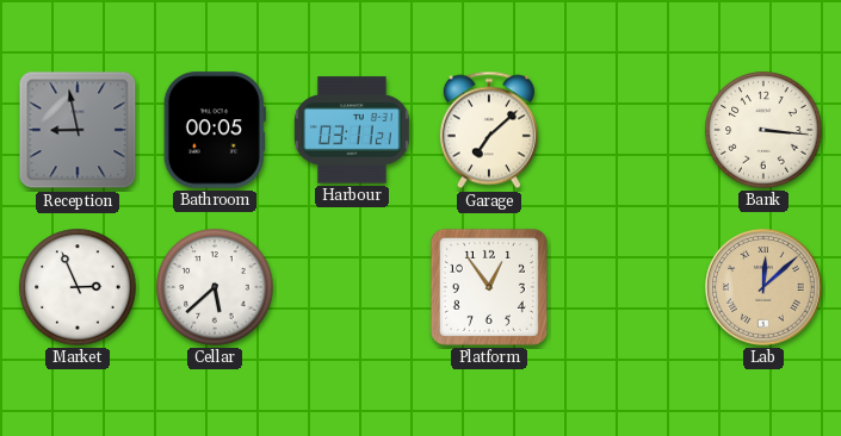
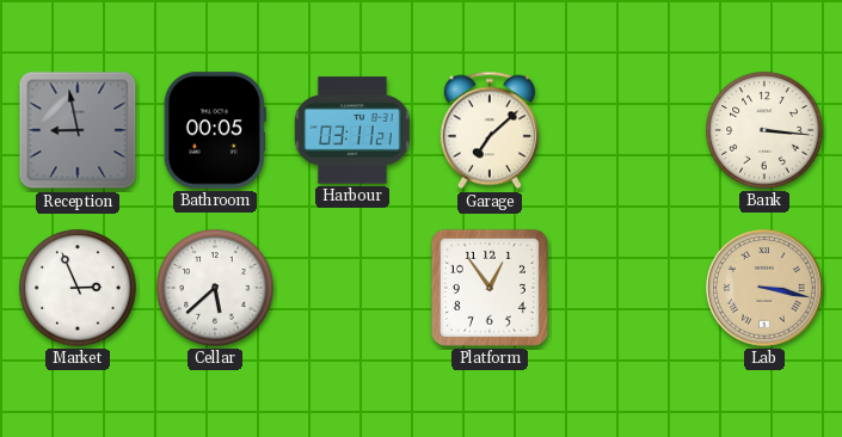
Lab: 12:08 -> 3:17 (764, 288)
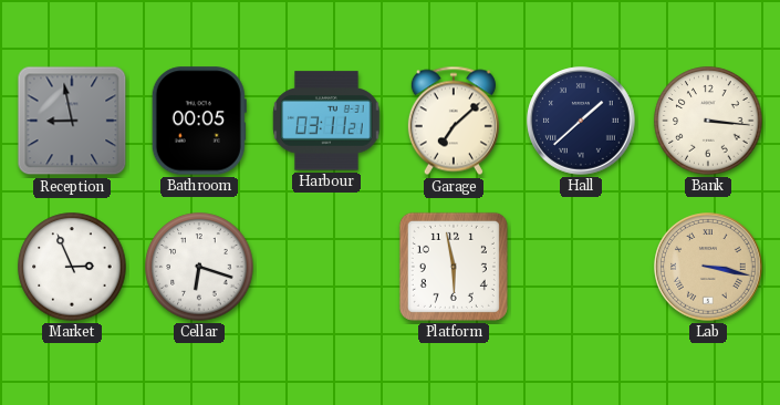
Hall: none -> 1:38 (581, 121)
Cellar: 5:38 -> 6:18 (199, 267)
Platform: 12:54 -> 5:58 (454, 267)
